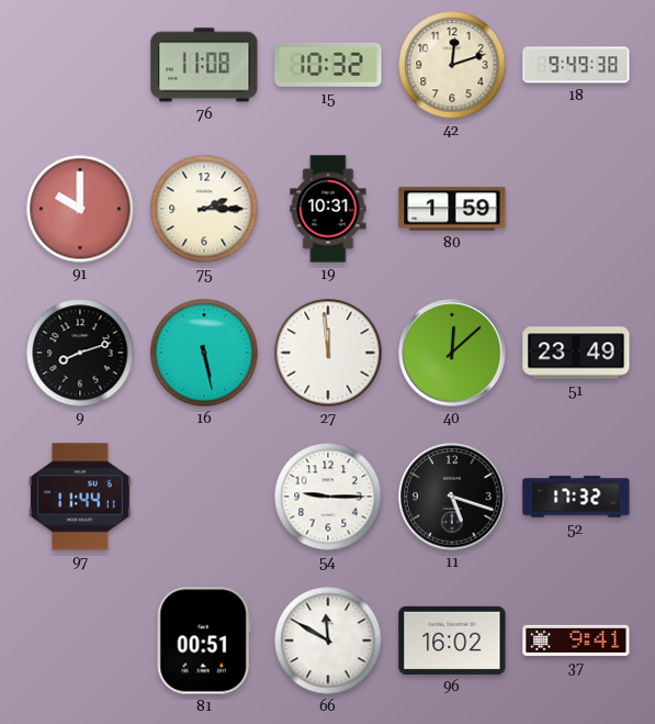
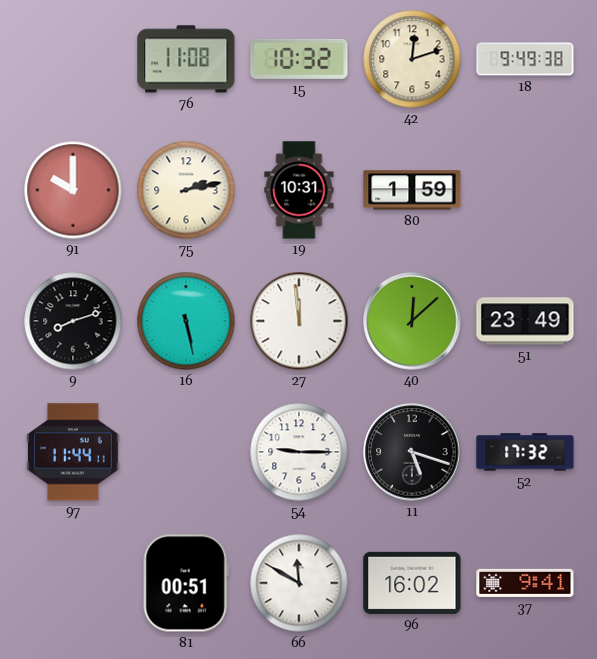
75: 2:15 -> 2:13 (186, 190)
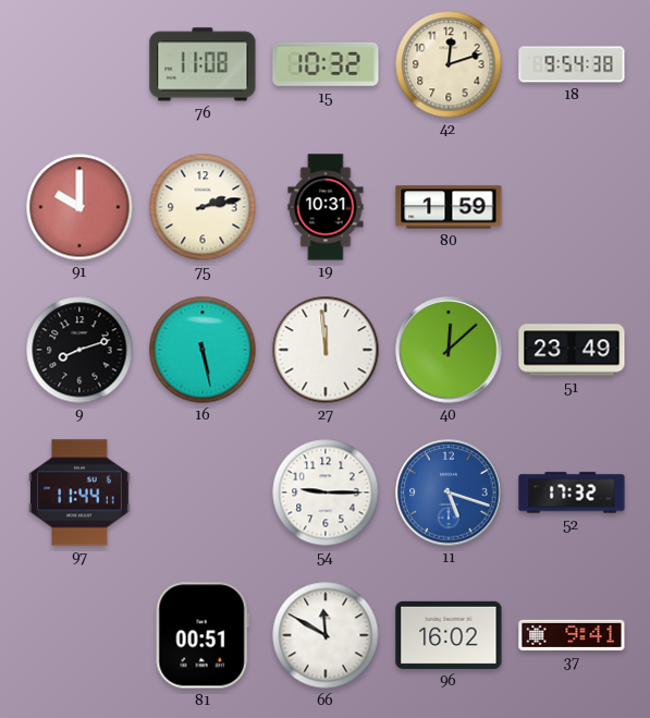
18: 9:49 -> 9:54 (572, 64)
11 dial: black -> blue (449, 492)
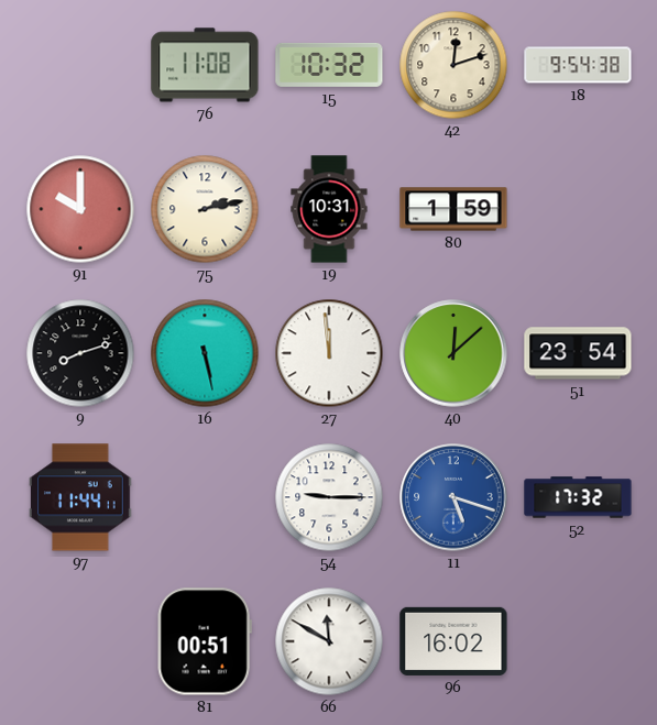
51: 23:49 -> 23:54 (578, 353)
37: 9:41 -> none (572, 635)
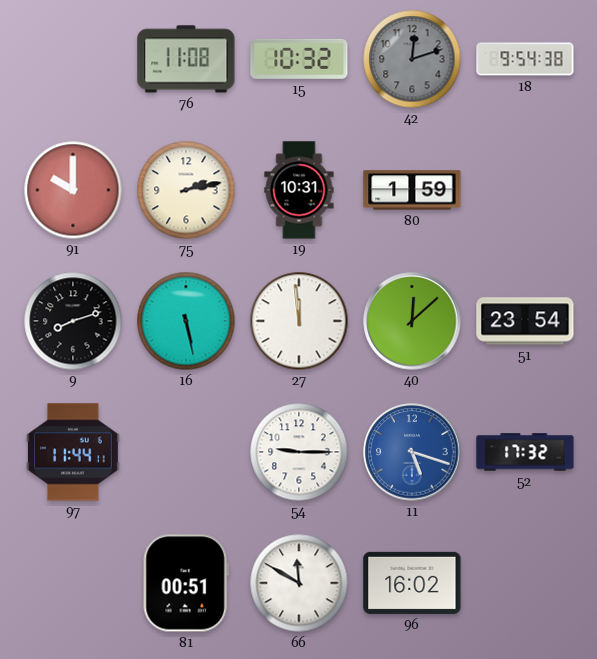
42 dial: cream -> grey (412, 59)
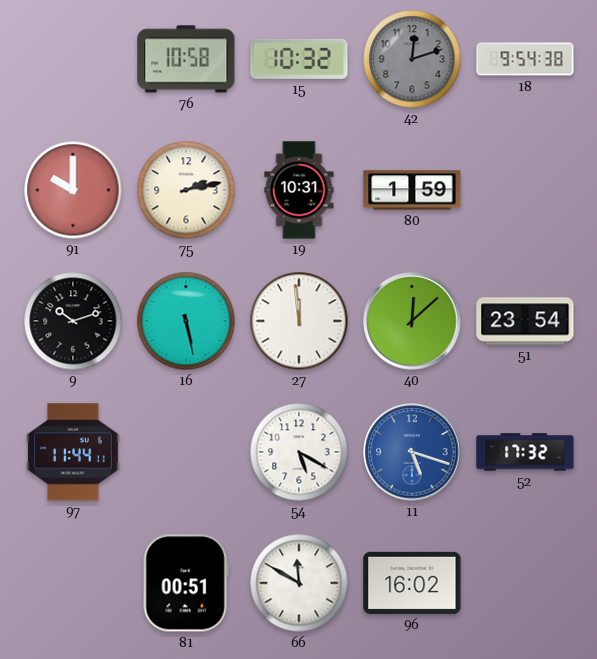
76: 11:08 -> 10:58 (186, 59)
9: 8:12 -> 10:12 (73, 321)
54: 9:15 -> 5:20 (299, 452)
